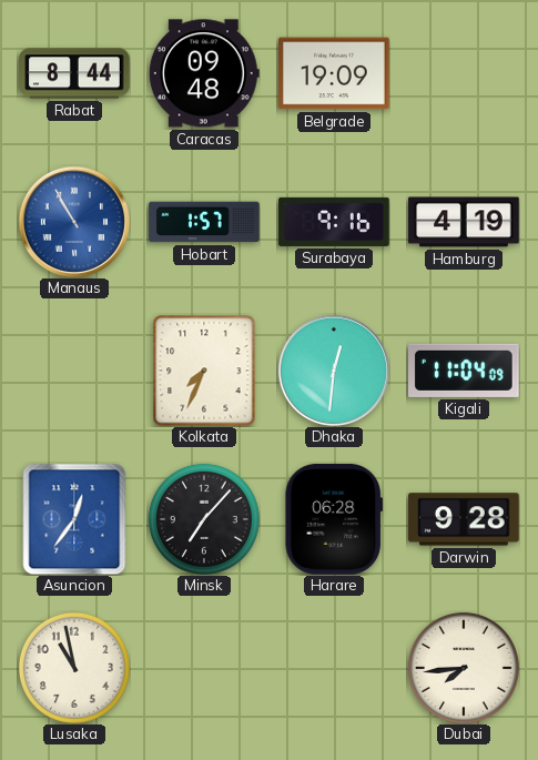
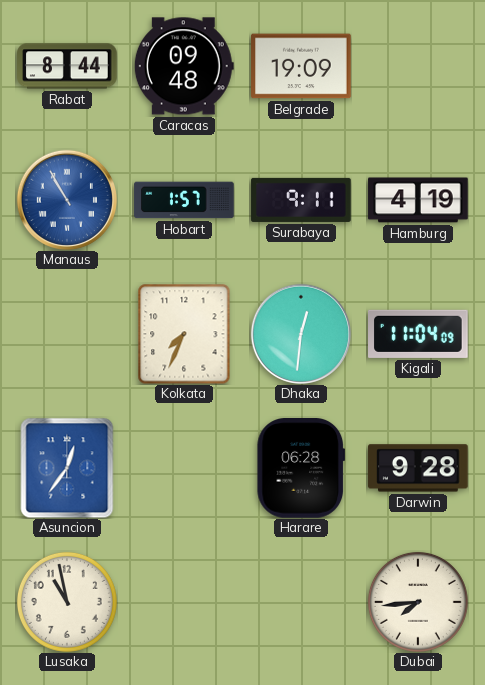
Surabaya: 9:16 -> 9:11 (301, 200)
Minsk: 7:07 -> none (204, 519)
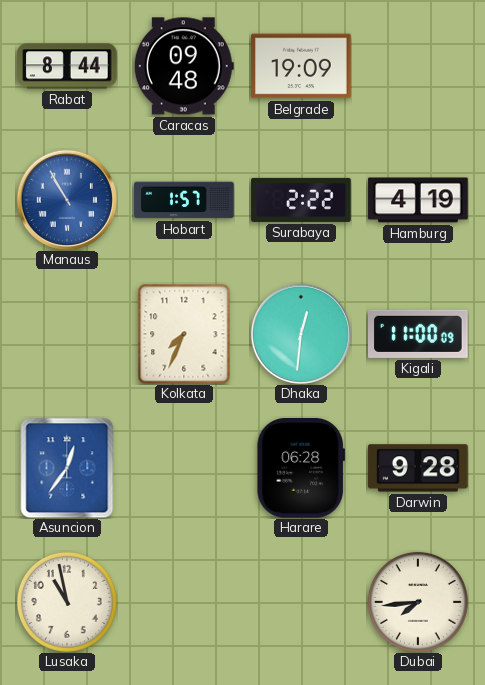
Surabaya: 9:11 -> 2:22 (301, 200)
Kigali: 11:04 -> 11:00 (419, 334)
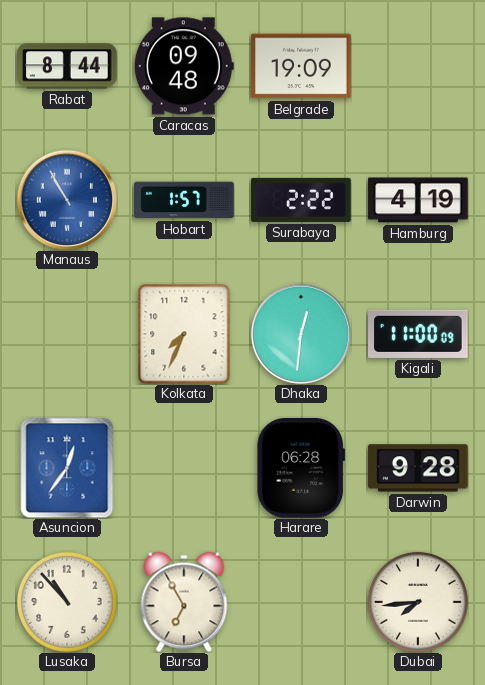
Lusaka: 10:58 -> 10:53 (67, 602)
Bursa: none -> 6:55 (184, 602)
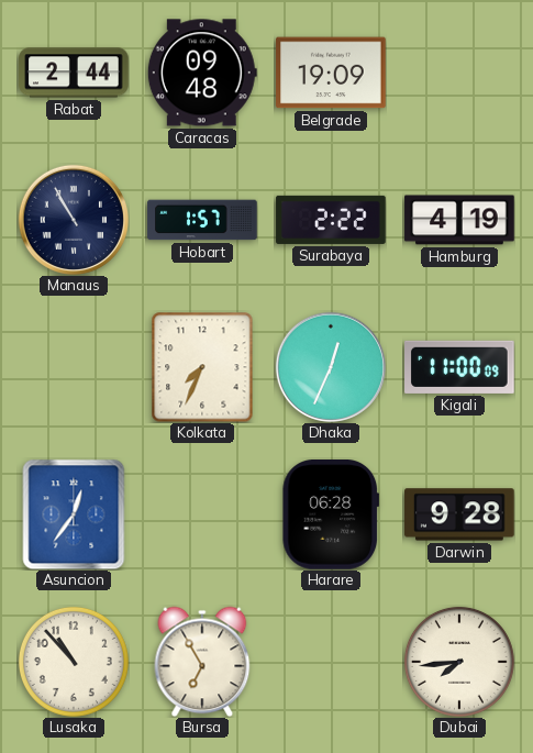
Rabat: 8:44 -> 2:44 (74, 73)
Manaus dial: blue -> navy (74, 220)
Dhaka: 12:31 -> 12:34 (331, 367)
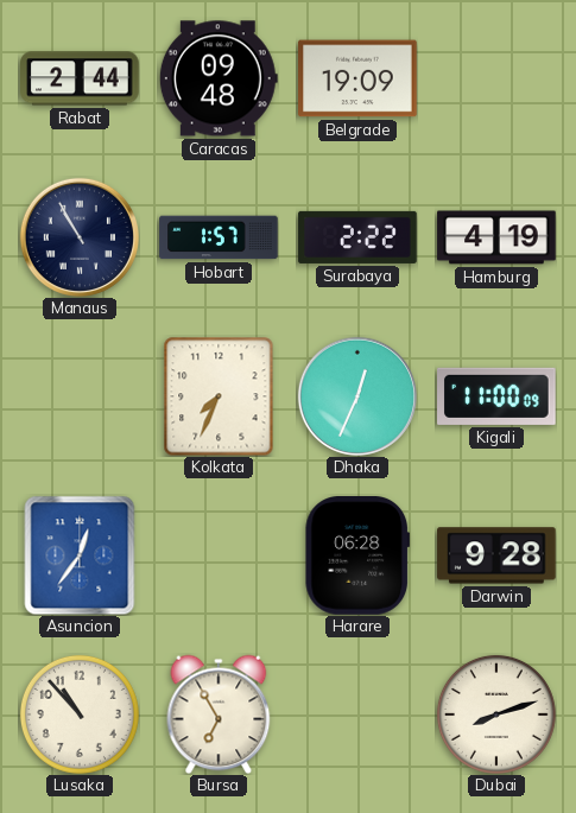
Dubai: 7:44 -> 8:12 (496, 714)
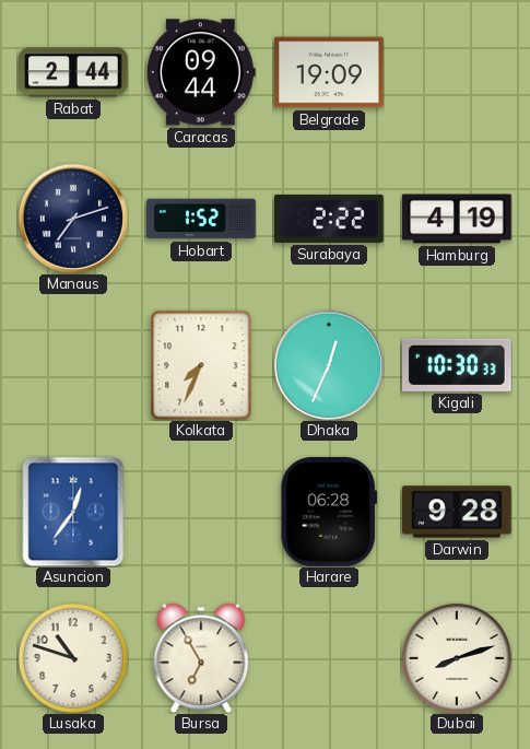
Caracas: 09:48 -> 09:44 (201, 72)
Manaus: 10:55 -> 7:12 (73, 219)
Hobart: 1:57 -> 1:52 (201, 219)
Kigali: 11:00 -> 10:30 (458, 365)
Lusaka: 10:53 -> 10:48 (73, 658)
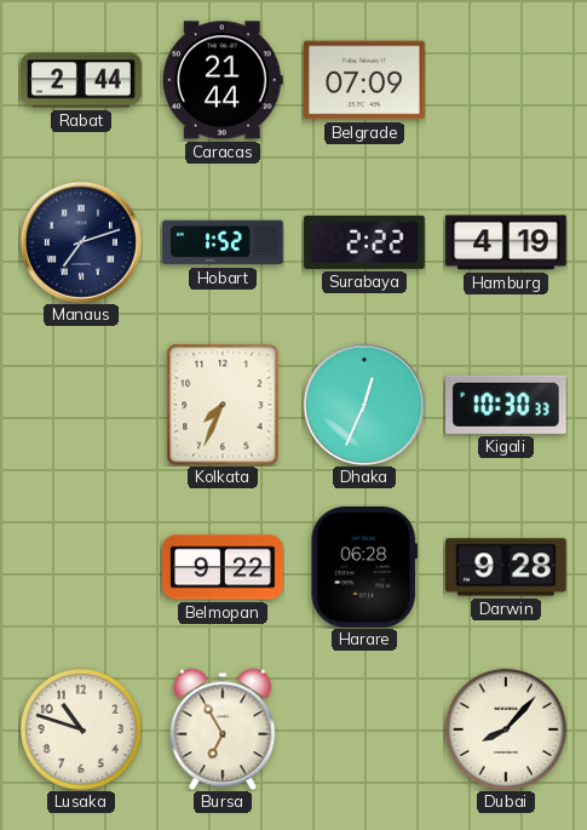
Caracas: 09:44 -> 21:44 (223, 80)
Belgrade: 19:09 -> 07:09 (364, 80)
Asuncion: 12:36 -> none (73, 512)
Belmopan: none -> 9:22 (223, 567)
Dubai: 8:12 -> 8:07 (506, 729)
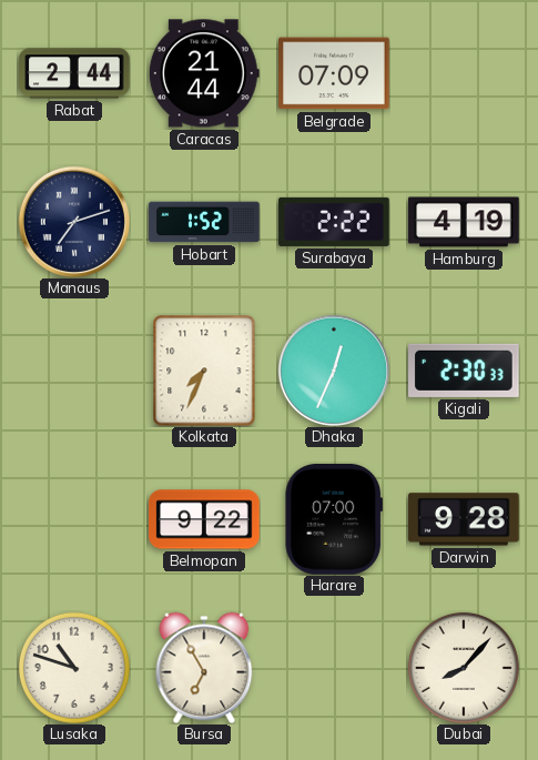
Kigali: 10:30 -> 2:30 (465, 371)
Harare: 06:28 -> 07:00 (334, 519)
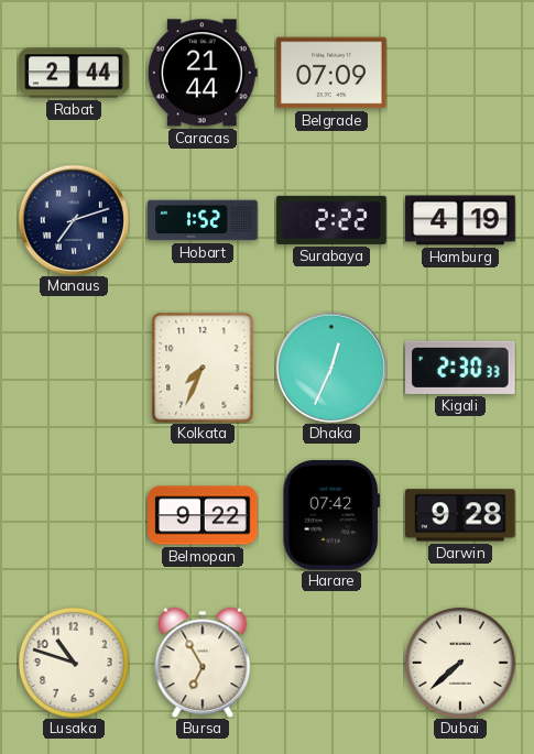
Harare: 07:00 -> 07:42 (331, 515)
Dubai: 8:07 -> 7:38 (460, 663)
